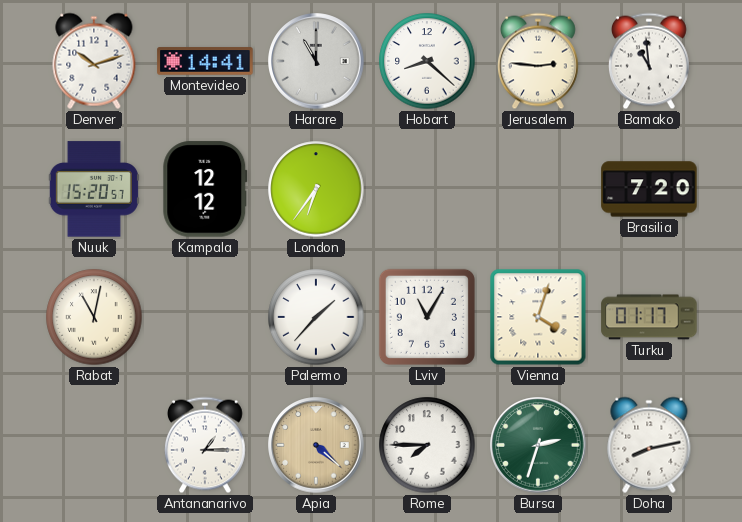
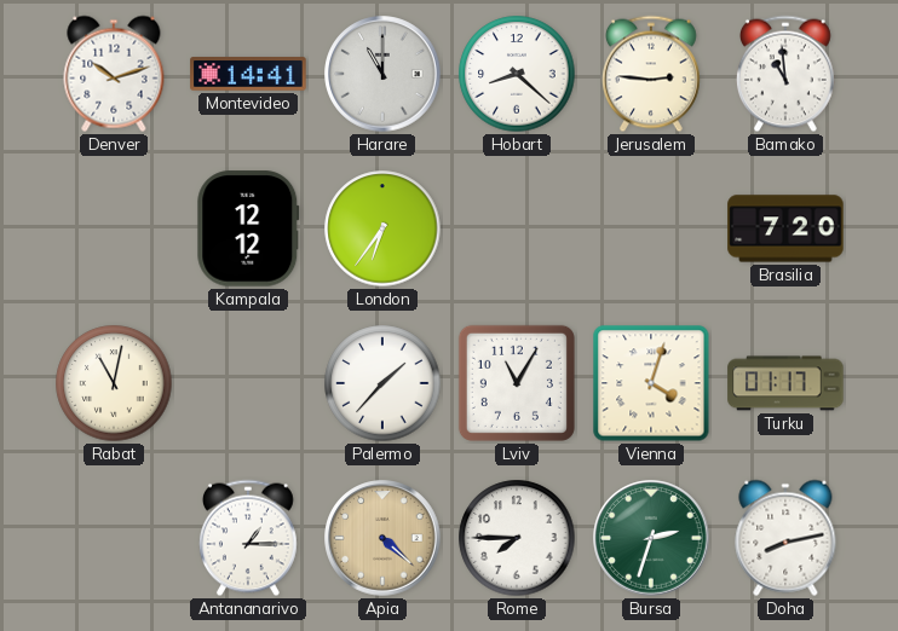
Nuuk: 15:20 -> none (94, 189)
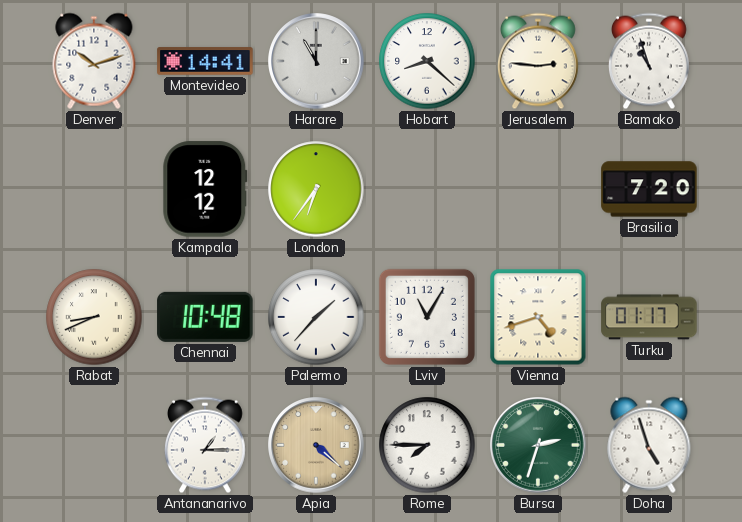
Bamako: 10:59 -> 10:57 (649, 61)
Rabat: 11:02 -> 8:41 (94, 317)
Chennai: none -> 10:48 (205, 317)
Vienna: 4:03 -> 4:42 (538, 317)
Doha: 8:13 -> 4:57 (649, 445)
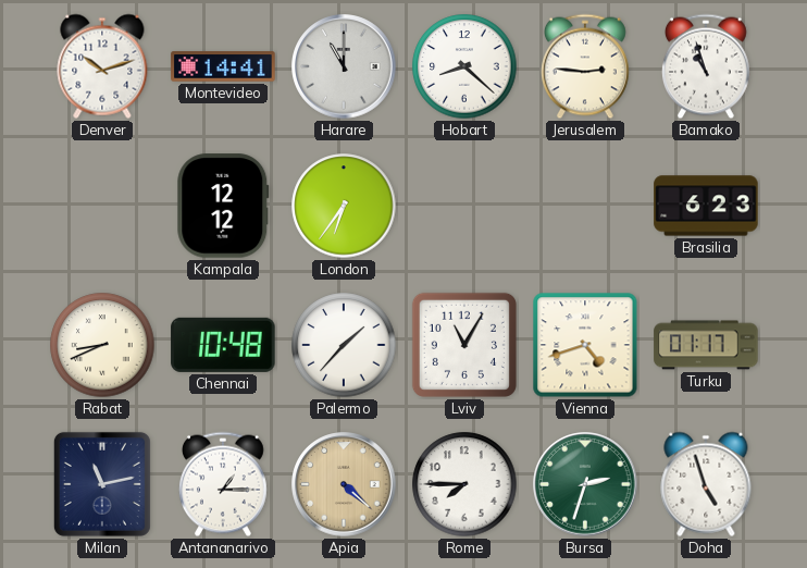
Brasilia: 7:20 -> 6:23 (706, 206)
Milan: none -> 11:13 (102, 484)
